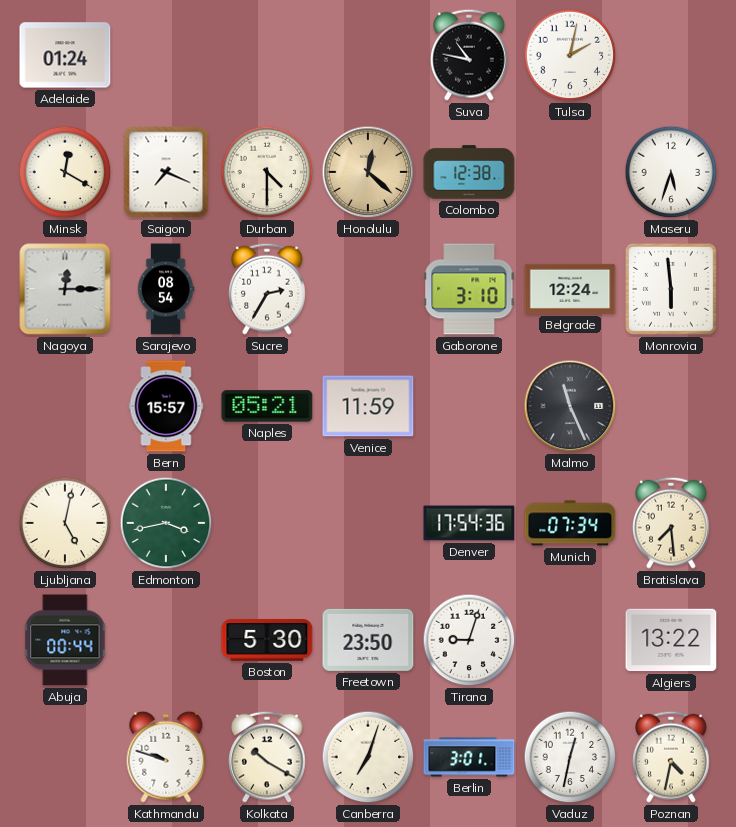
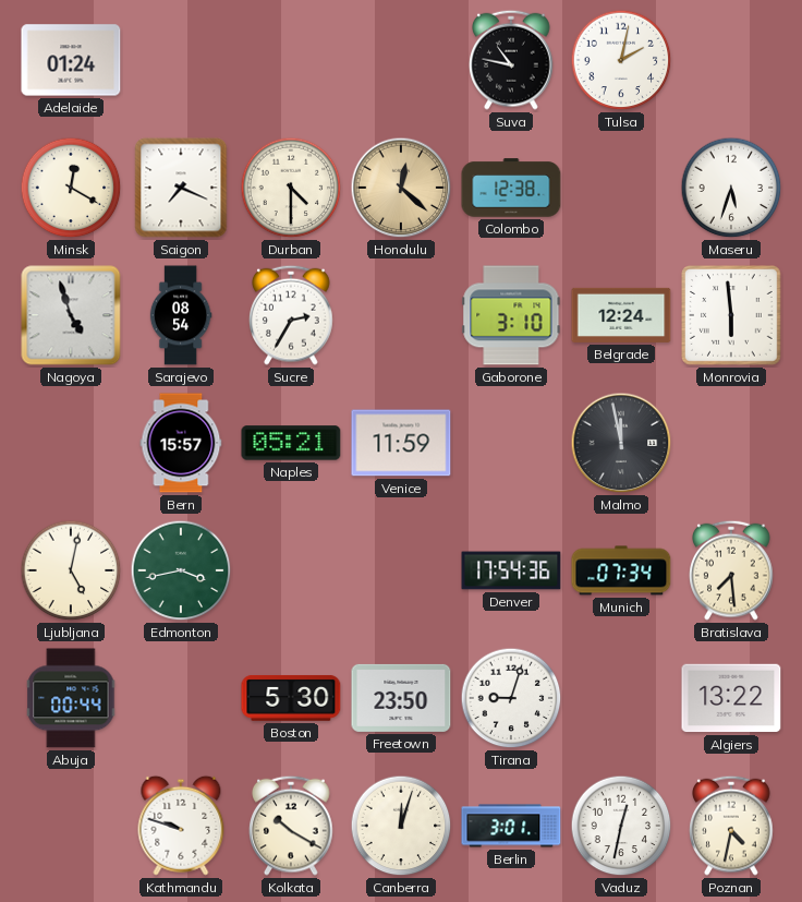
Nagoya: 12:15 -> 4:57 (71, 315)
Malmo: 11:26 -> 11:58 (621, 443)
Canberra: 7:03 -> 12:03 (401, 826)
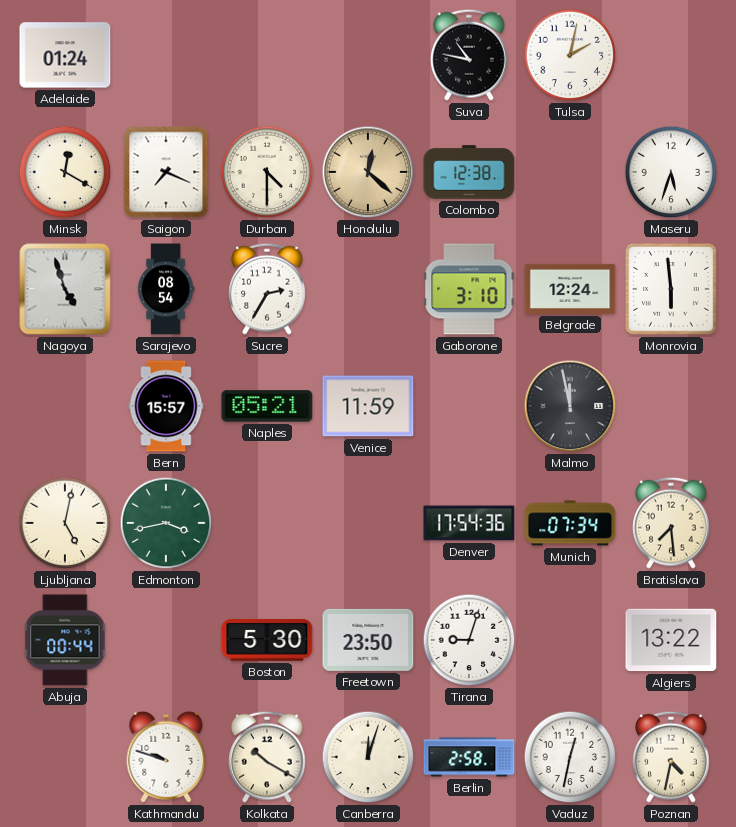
Berlin: 3:01 -> 2:58 (469, 757)
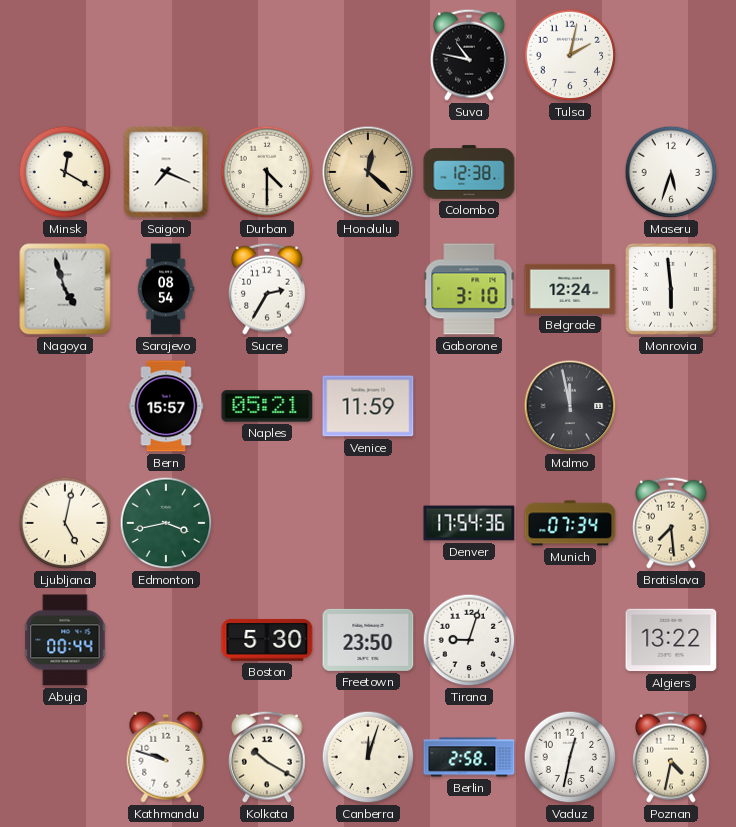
Adelaide: 01:24 -> none (65, 55)
